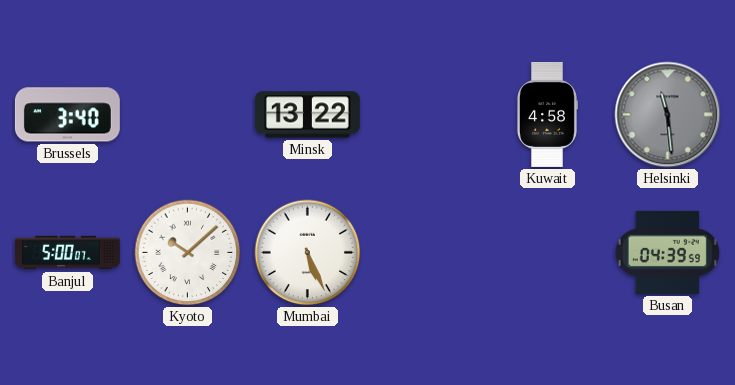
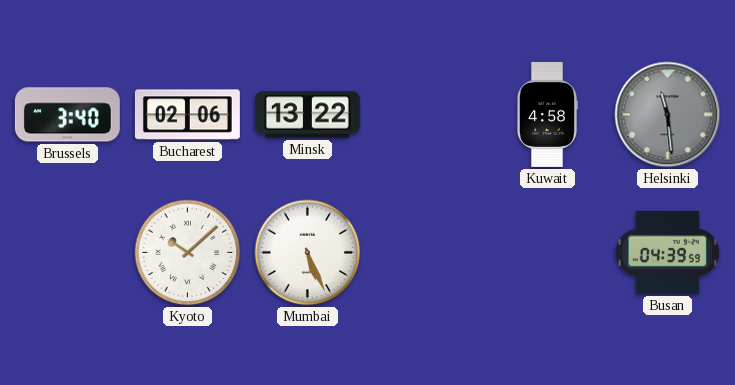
Bucharest: none -> 02:06 (187, 115)
Banjul: 5:00 -> none (67, 253)
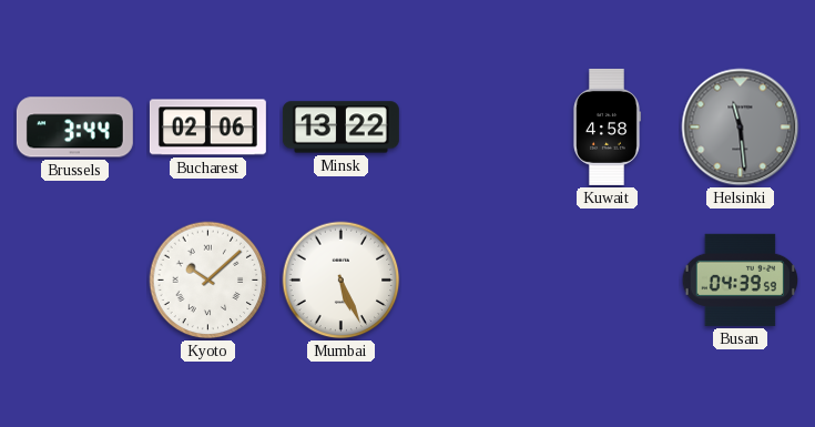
Brussels: 3:40 -> 3:44 (74, 128)
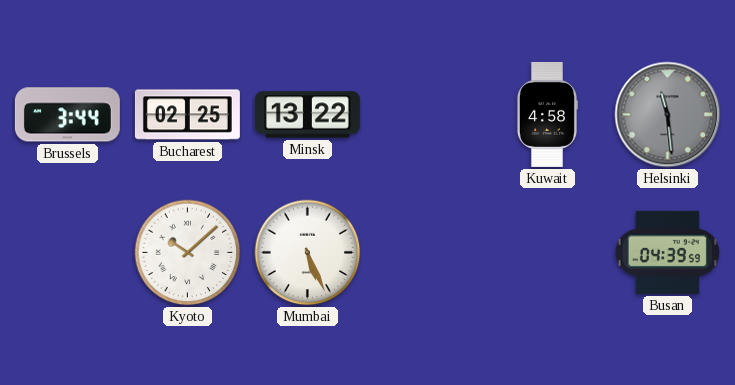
Bucharest: 02:06 -> 02:25 (187, 115)
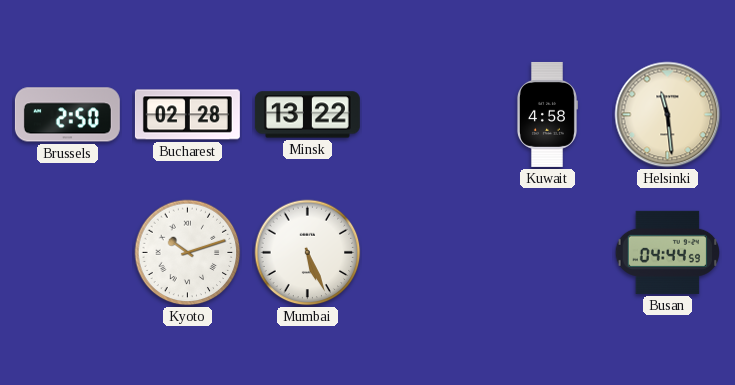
Brussels: 3:44 -> 2:50 (67, 115)
Bucharest: 02:25 -> 02:28 (187, 115)
Helsinki dial: grey -> cream (668, 115)
Kyoto: 10:08 -> 10:12 (188, 253)
Busan: 04:39 -> 04:44 (668, 252)
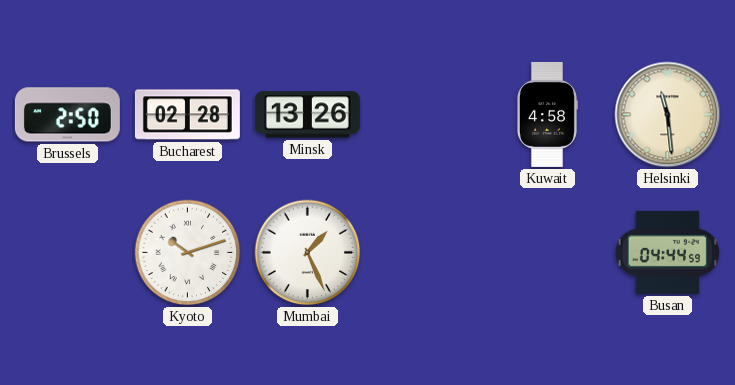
Minsk: 13:22 -> 13:26 (307, 115)
Mumbai: 5:26 -> 1:26 (308, 253)
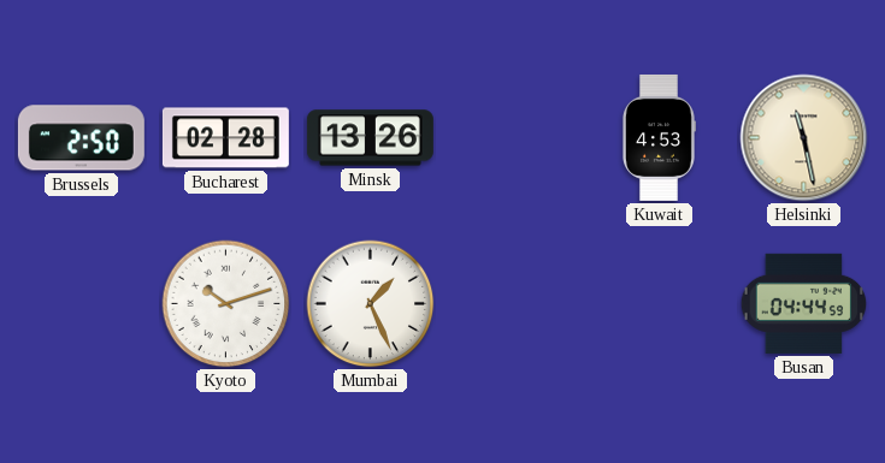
Kuwait: 4:58 -> 4:53 (659, 137)
Helsinki: 11:29 -> 11:28 (804, 138)
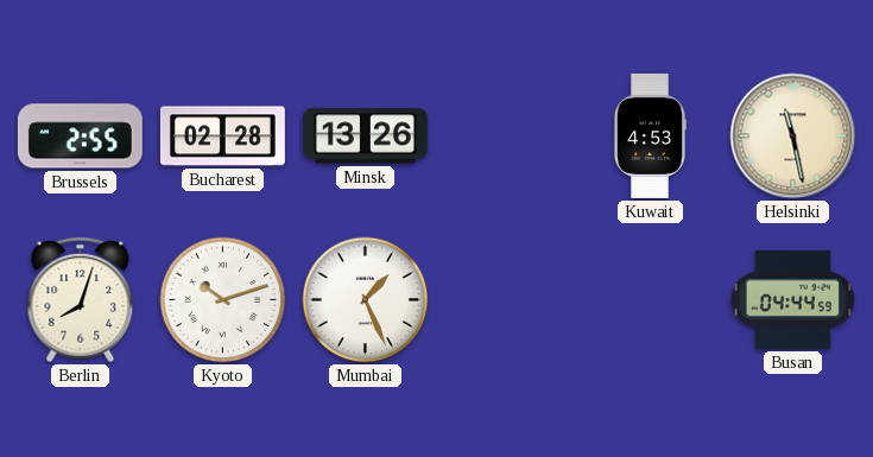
Brussels: 2:50 -> 2:55 (80, 137)
Berlin: none -> 8:03 (81, 300)
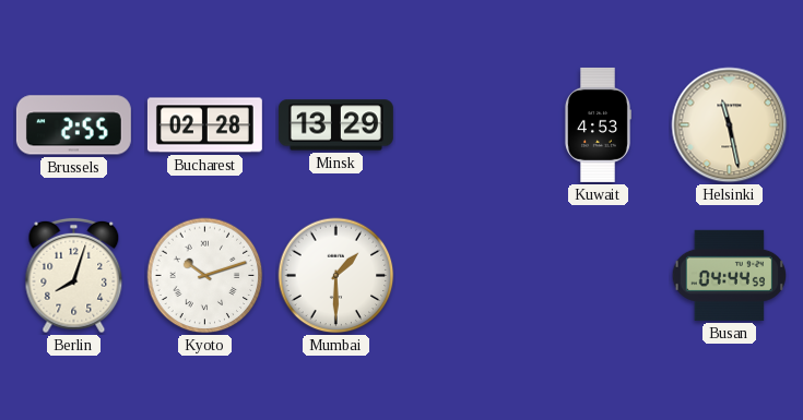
Minsk: 13:26 -> 13:29 (335, 125)
Mumbai: 1:26 -> 1:30 (336, 276)
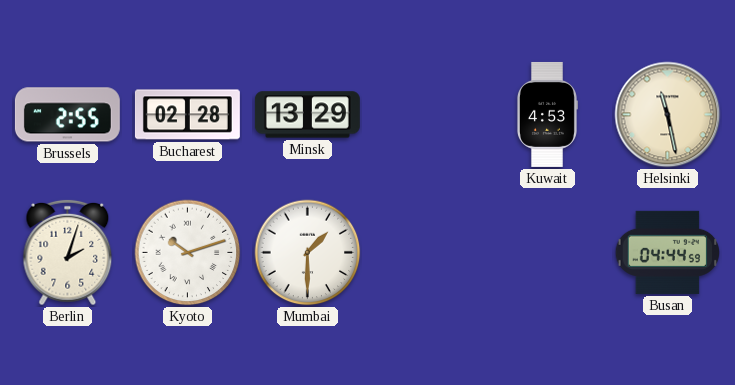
Berlin: 8:03 -> 2:03 (68, 253)
